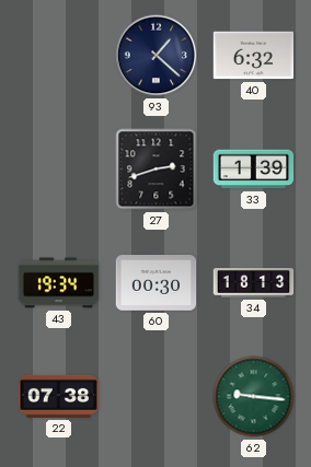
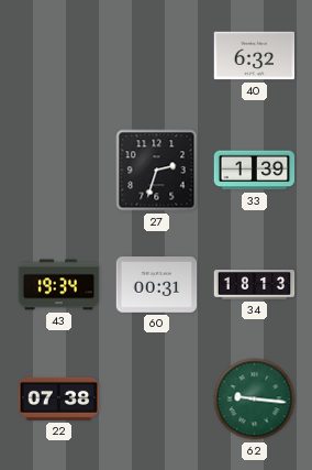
93: 1:22 -> none (157, 56)
27: 2:42 -> 2:33 (157, 171)
60: 00:30 -> 00:31 (157, 285)
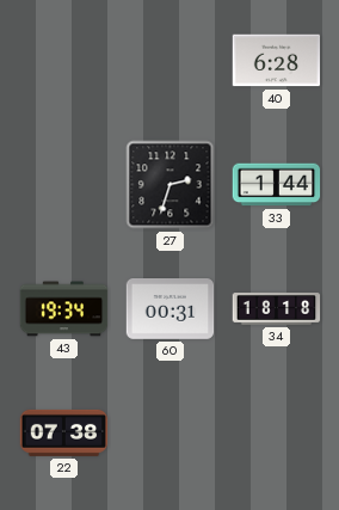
40: 6:32 -> 6:28 (277, 61)
33: 1:39 -> 1:44 (277, 185)
34: 18:13 -> 18:18 (277, 309)
62: 9:16 -> none (255, 400)
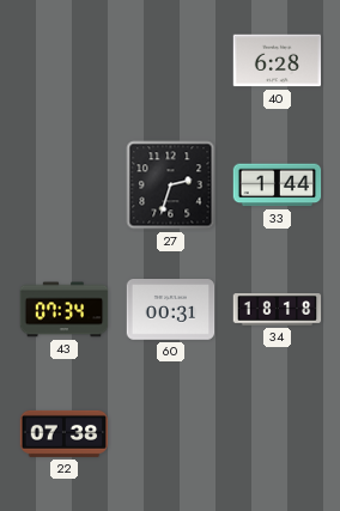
43: 19:34 -> 07:34 (65, 310)
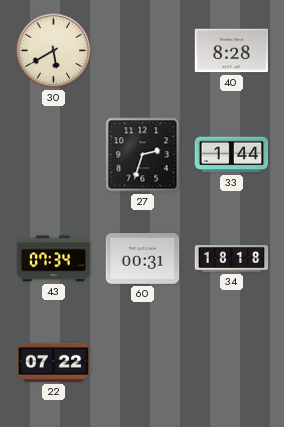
30: none -> 5:40 (54, 51)
40: 6:28 -> 8:28 (232, 51)
22: 07:38 -> 07:22 (54, 362)
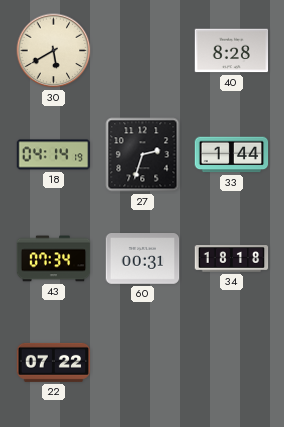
18: none -> 04:14 (54, 155)
